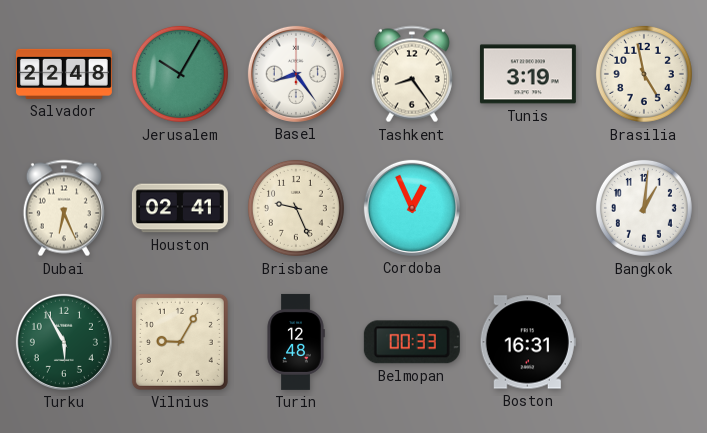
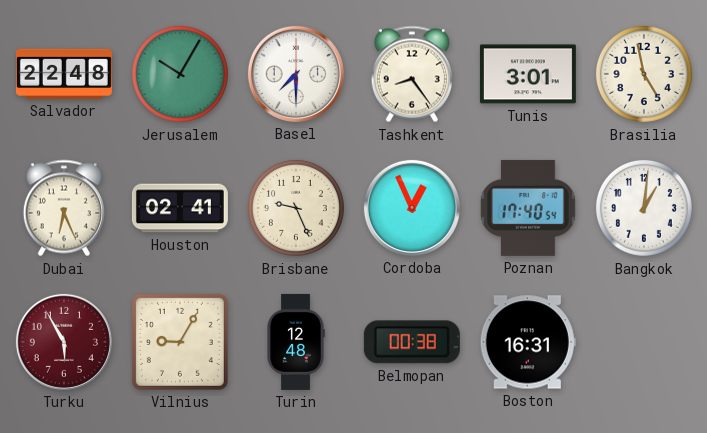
Basel: 8:24 -> 7:30 (296, 74)
Tunis: 3:19 -> 3:01 (528, 74)
Poznan: none -> 17:40 (528, 208)
Turku dial: green -> burgundy (64, 342)
Belmopan: 00:33 -> 00:38 (412, 342)
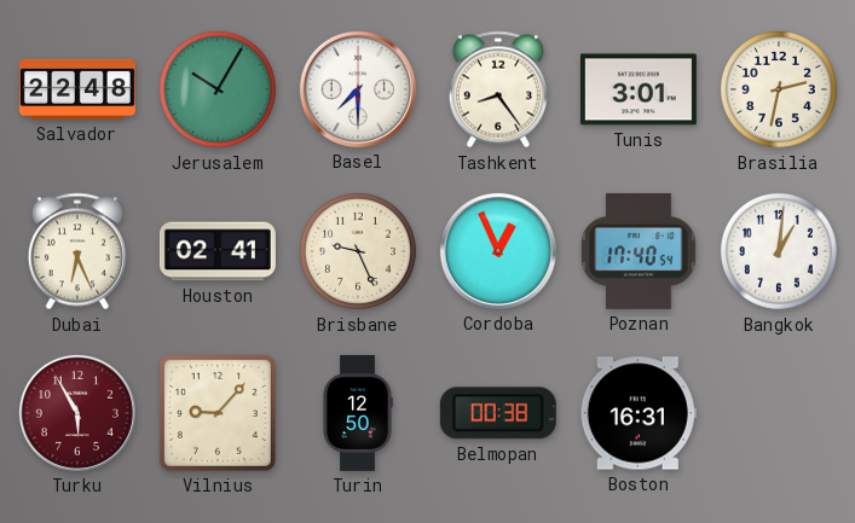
Brasilia: 4:58 -> 2:32 (779, 89)
Vilnius: 9:05 -> 9:07 (218, 413)
Turin: 12:48 -> 12:50 (358, 413)
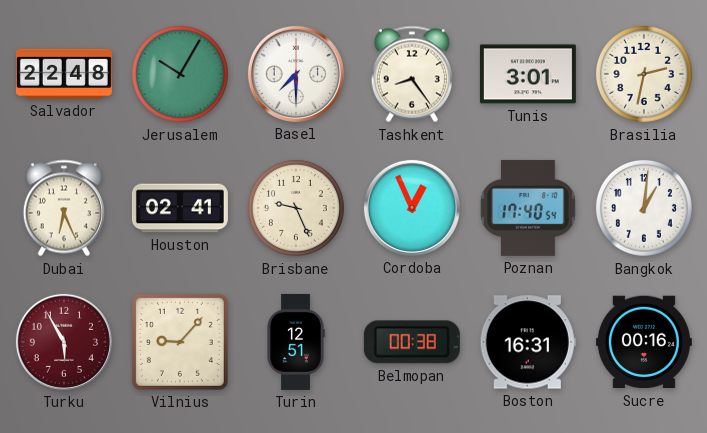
Turin: 12:50 -> 12:51 (296, 342)
Sucre: none -> 00:16 (644, 342)
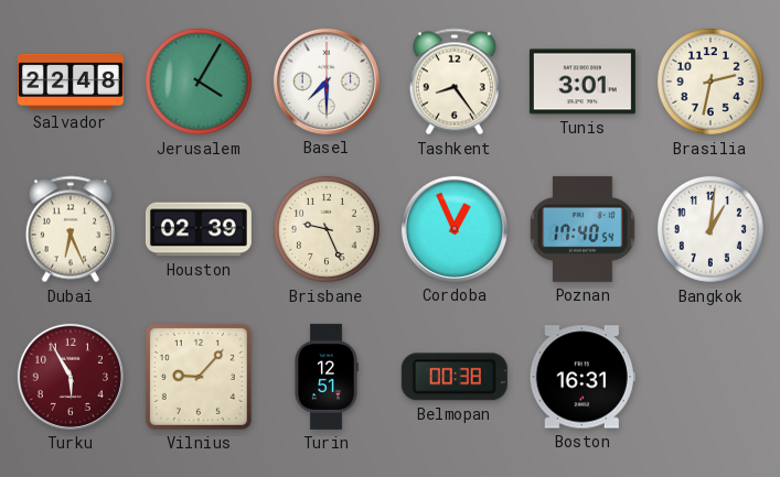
Jerusalem: 10:05 -> 4:05 (199, 82)
Houston: 02:41 -> 02:39 (199, 229)
Sucre: 00:16 -> none (644, 342)
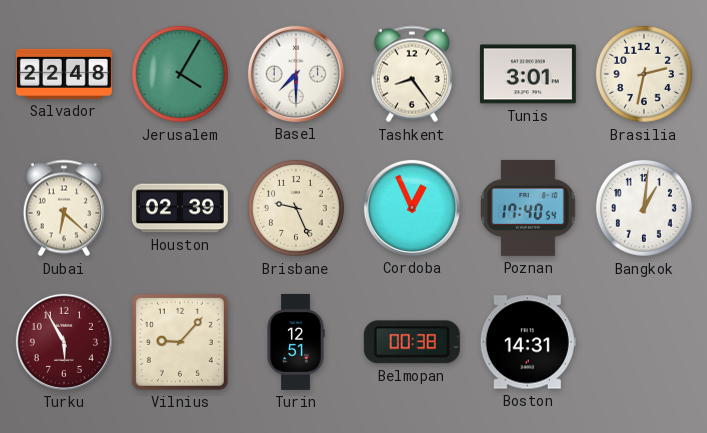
Dubai: 6:26 -> 6:22 (64, 208)
Boston: 16:31 -> 14:31 (528, 342)
